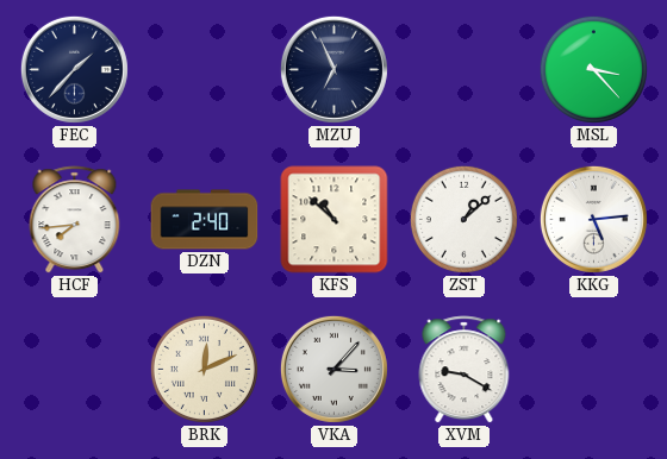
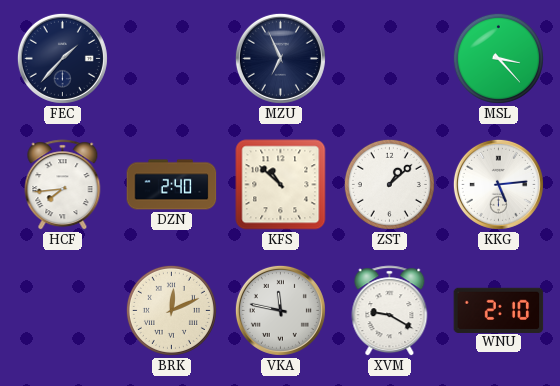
VKA: 3:07 -> 11:47 (280, 310)
WNU: none -> 2:10 (499, 310)
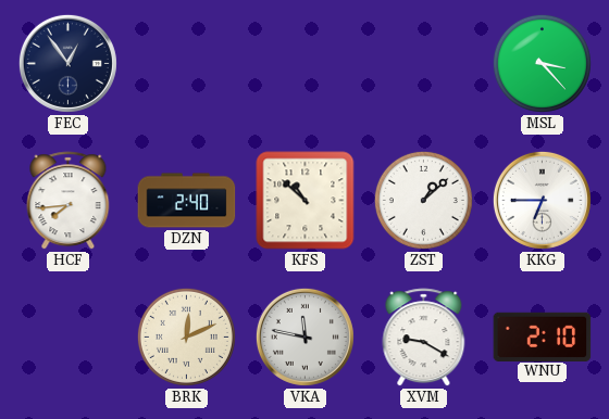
FEC: 1:37 -> 12:54 (67, 63)
MZU: 6:56 -> none (280, 58)
KKG: 5:14 -> 6:45 (542, 200)
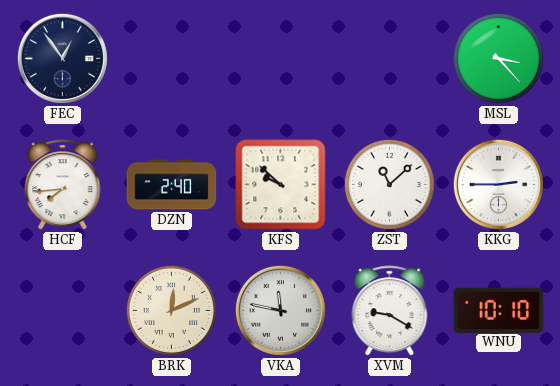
KFS: 10:52 -> 9:52 (281, 185)
ZST: 1:08 -> 11:08 (389, 184)
KKG: 6:45 -> 2:45 (498, 184)
WNU: 2:10 -> 10:10 (499, 310)
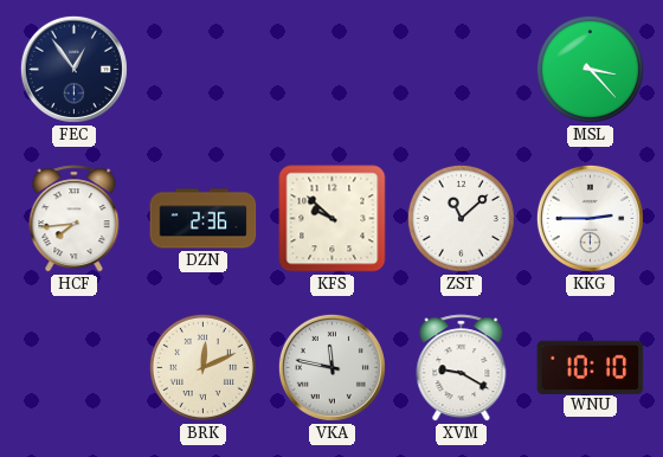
DZN: 2:40 -> 2:36 (204, 219)
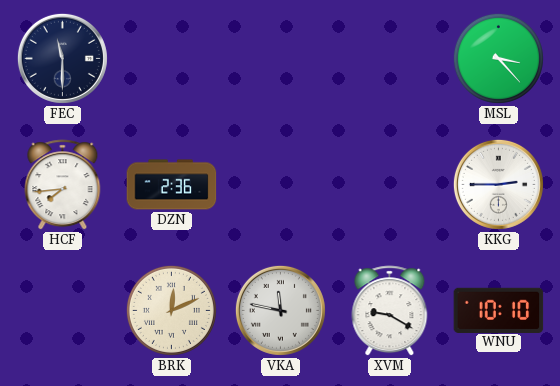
FEC: 12:54 -> 11:30 (62, 58)
KFS: 9:52 -> none (333, 219)
ZST: 11:08 -> none (461, 218)
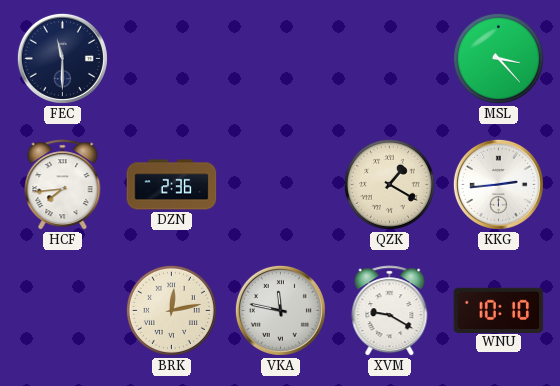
QZK: none -> 1:20 (389, 184)
KKG: 2:45 -> 2:44 (498, 184)
BRK: 12:11 -> 12:13 (171, 310)
